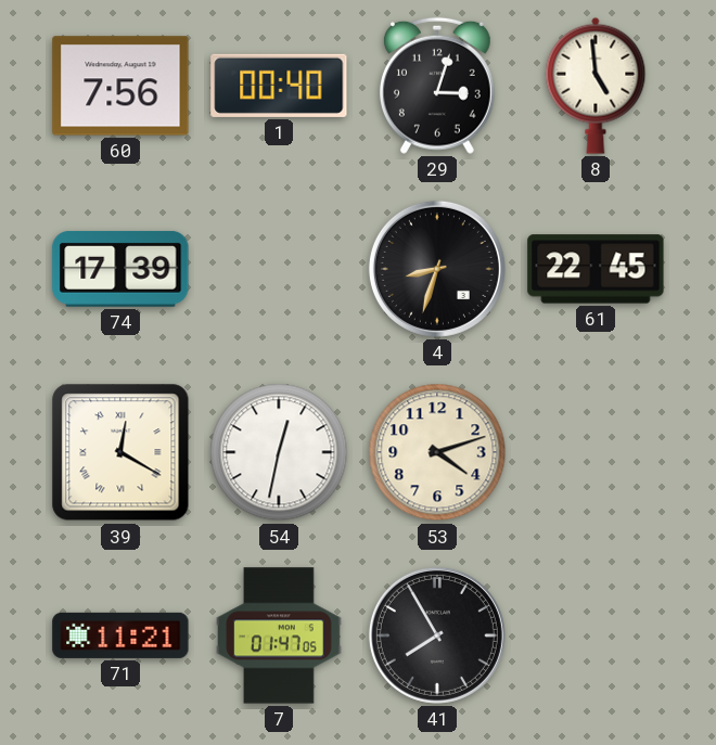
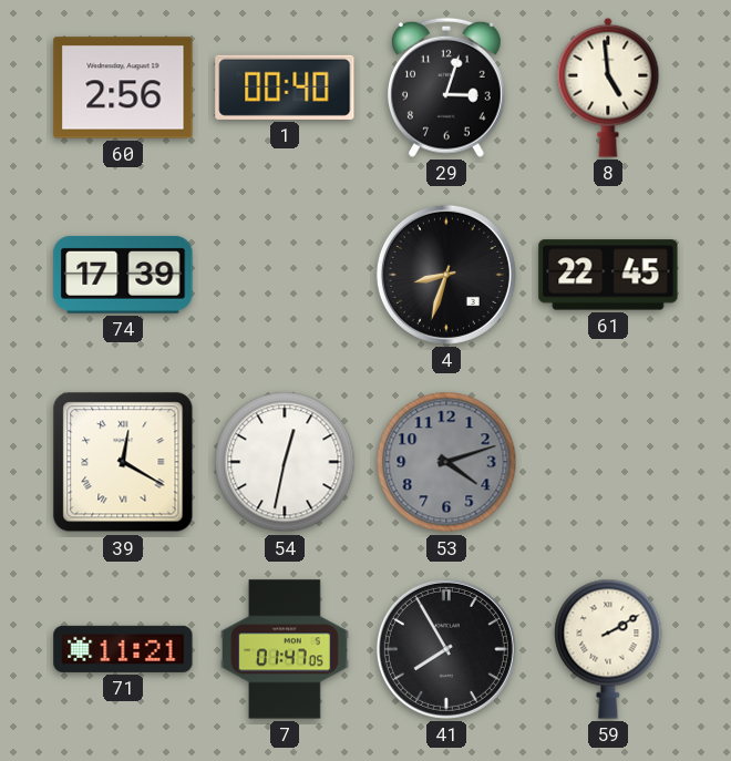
60: 7:56 -> 2:56 (123, 88)
53 dial: cream -> grey (446, 462)
59: none -> 2:10 (608, 649)
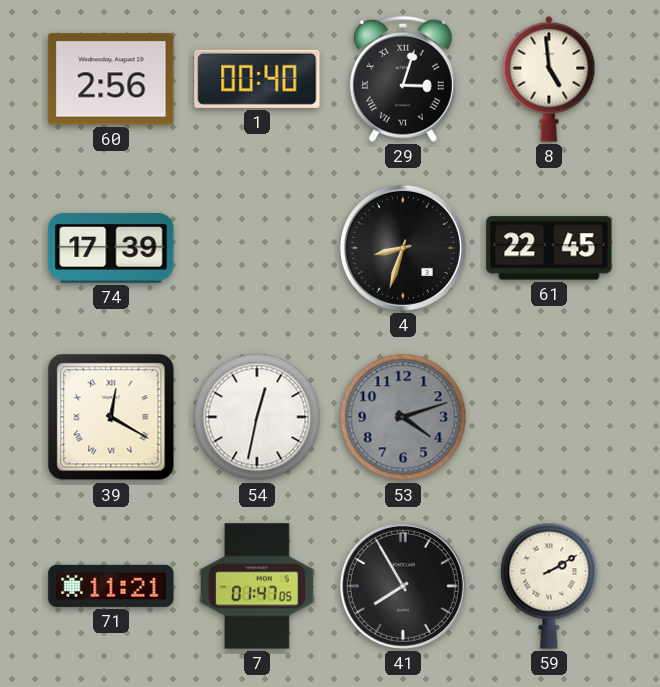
29 numerals: Arabic -> Roman (403, 79)
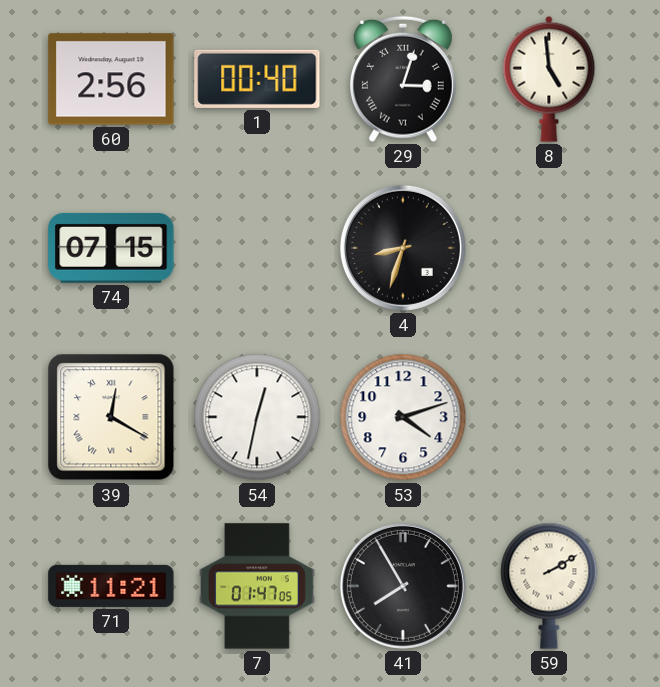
74: 17:39 -> 07:15 (111, 248)
61: 22:45 -> none (549, 248)
53 dial: grey -> white (403, 417)
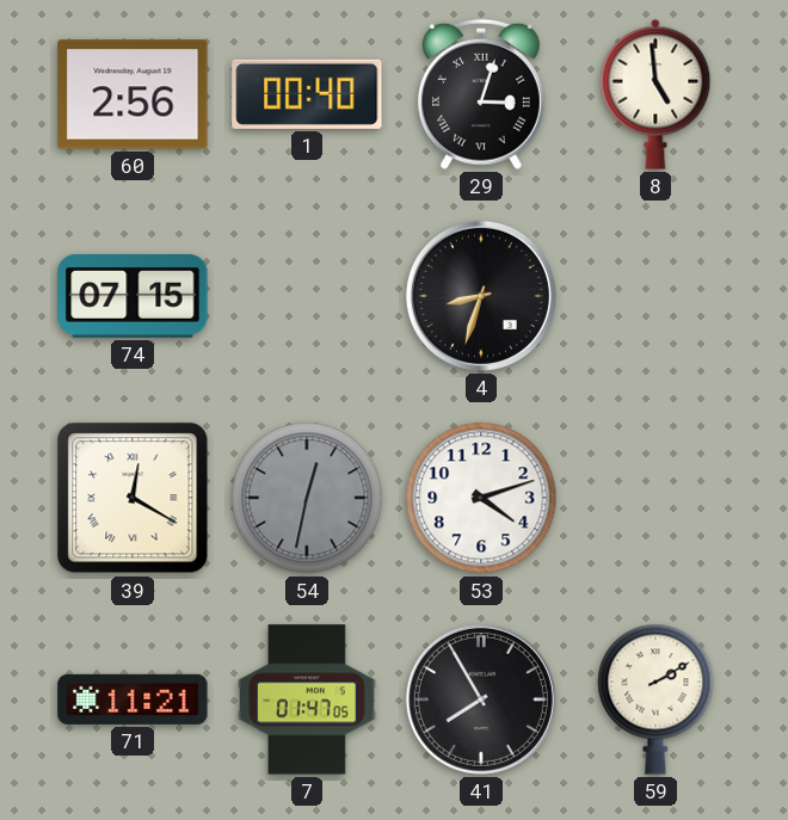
54 dial: white -> grey (307, 498)
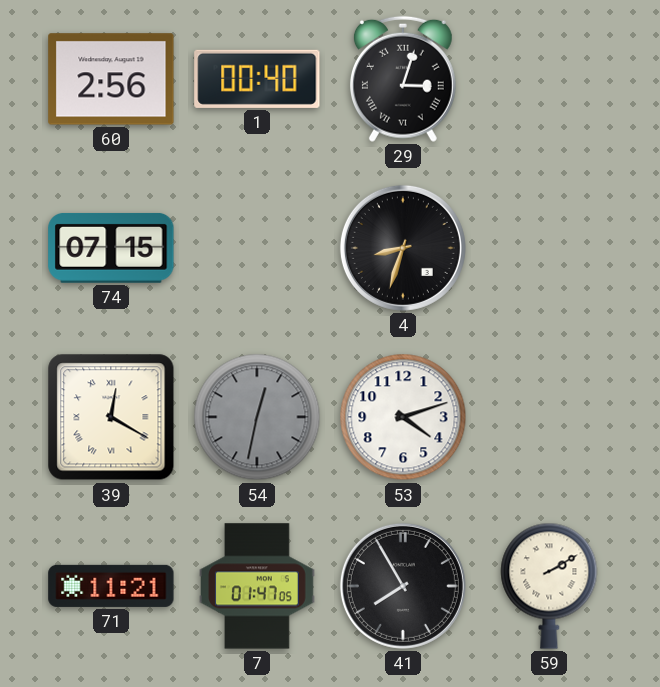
8: 4:59 -> none (655, 94)
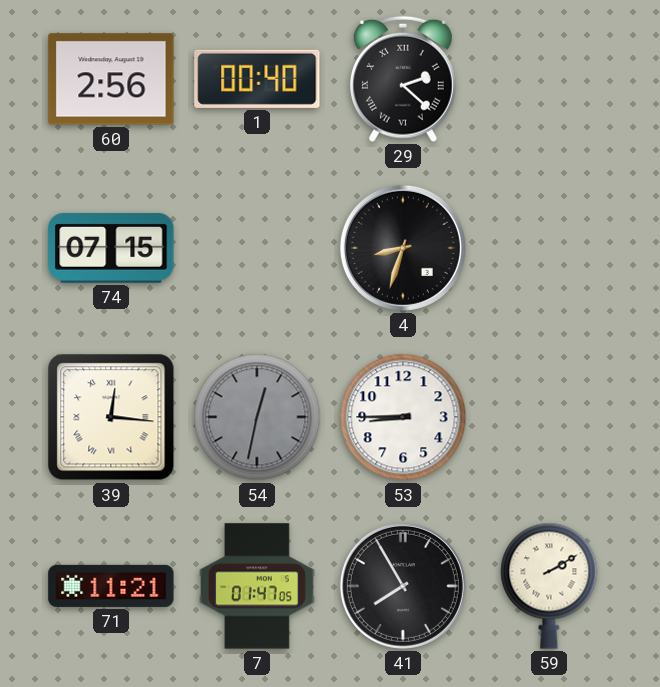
29: 3:03 -> 2:22 (403, 79)
39: 12:20 -> 12:16 (111, 417)
53: 4:12 -> 8:45 (403, 417)
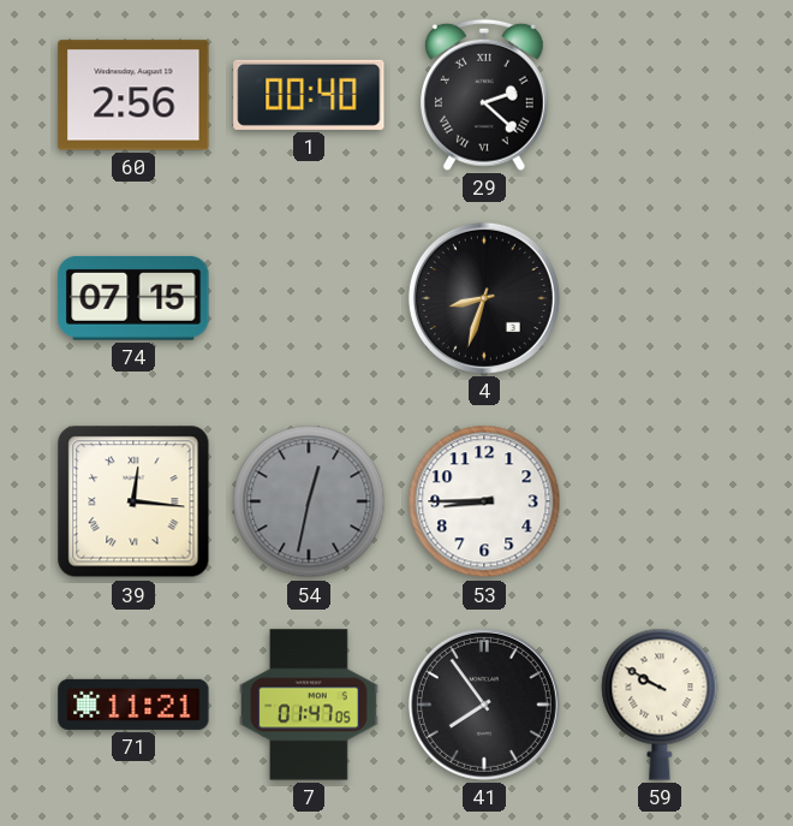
41: 7:55 -> 7:54 (484, 705)
59: 2:10 -> 9:50 (660, 705)
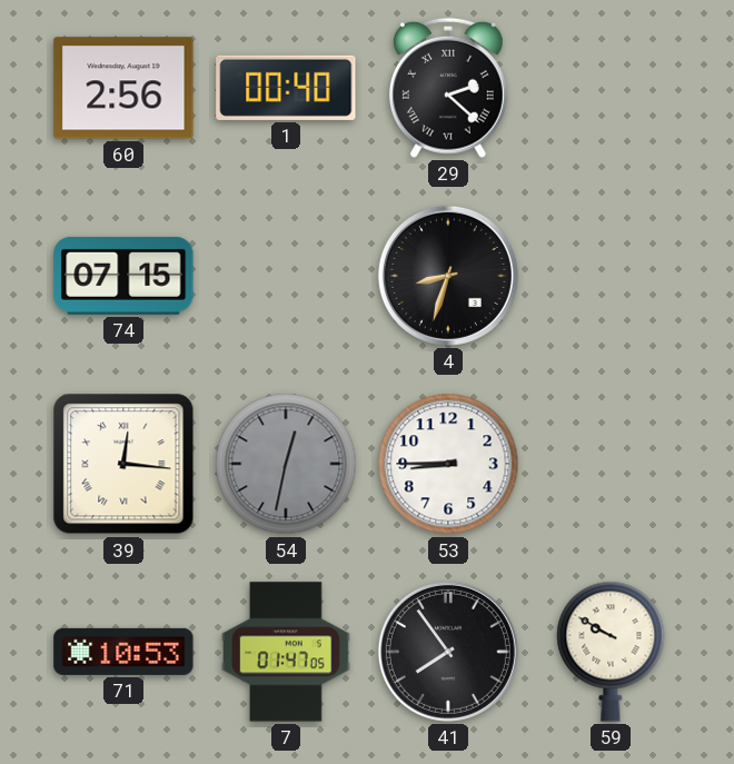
71: 11:21 -> 10:53 (123, 652)
